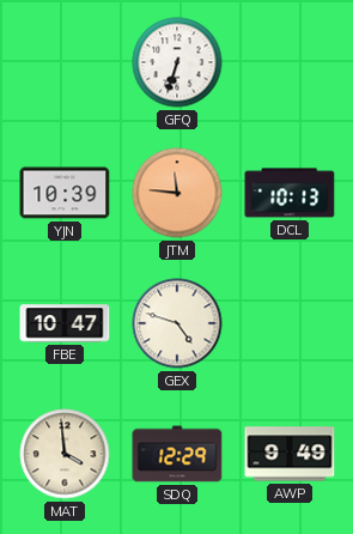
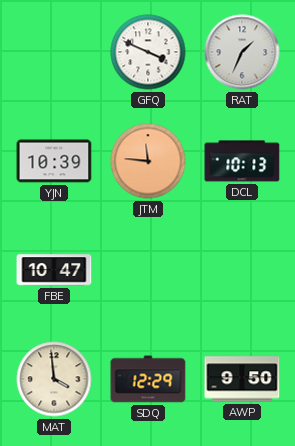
GFQ: 6:33 -> 3:49 (148, 52)
RAT: none -> 1:34 (242, 52)
GEX: 4:48 -> none (177, 323)
AWP: 9:49 -> 9:50 (242, 379)
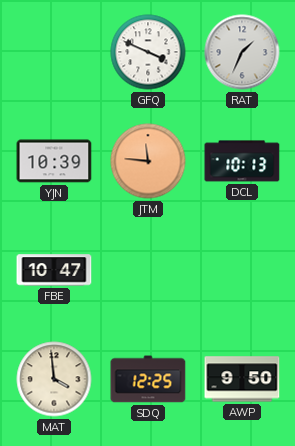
SDQ: 12:29 -> 12:25 (148, 379)
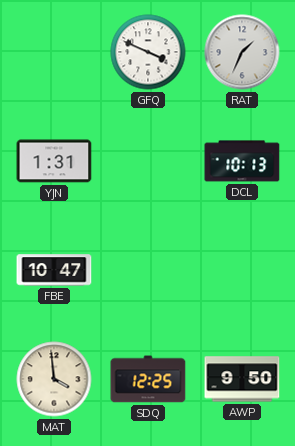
YJN: 10:39 -> 1:31 (54, 161)
JTM: 11:46 -> none (148, 161)
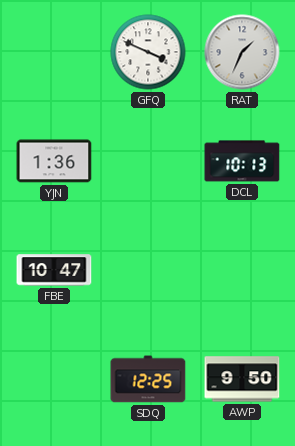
YJN: 1:31 -> 1:36 (54, 161)
MAT: 3:59 -> none (54, 379)
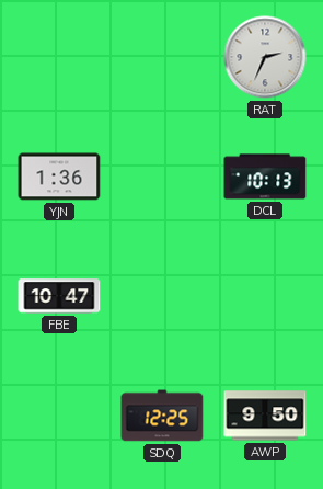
GFQ: 3:49 -> none (148, 52)
RAT: 1:34 -> 2:34 (265, 57)
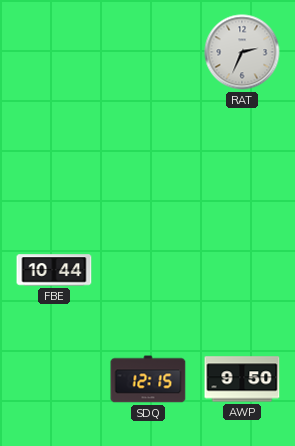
YJN: 1:36 -> none (59, 177)
DCL: 10:13 -> none (265, 177)
FBE: 10:47 -> 10:44 (54, 270)
SDQ: 12:25 -> 12:15 (148, 379)
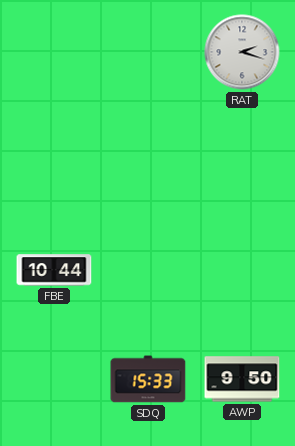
RAT: 2:34 -> 2:18 (242, 52)
SDQ: 12:15 -> 15:33 (148, 379)
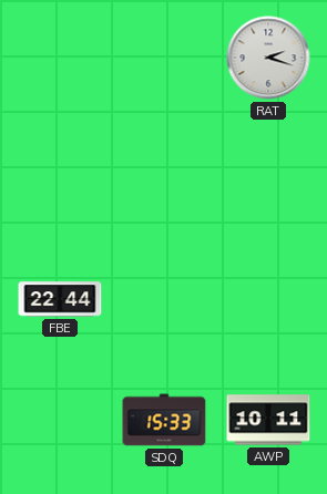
FBE: 10:44 -> 22:44 (60, 299)
AWP: 9:50 -> 10:11 (268, 420)
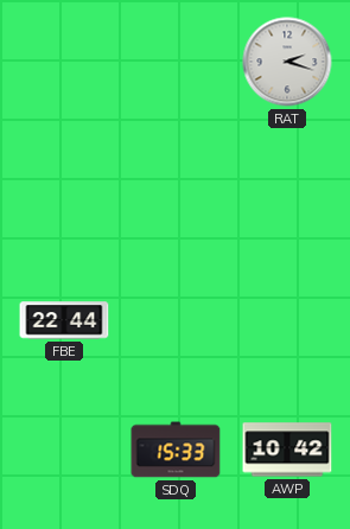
AWP: 10:11 -> 10:42 (287, 450)
